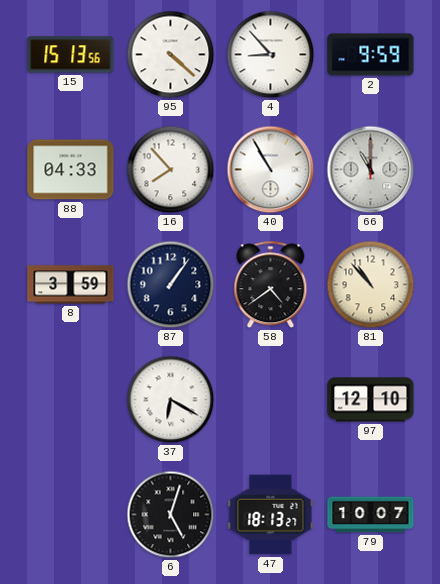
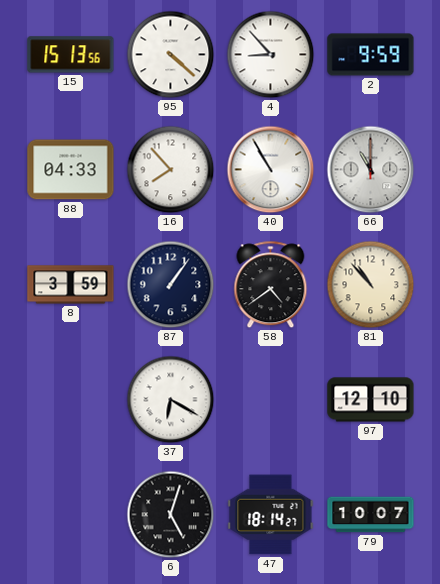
47: 18:13 -> 18:14 (271, 515)
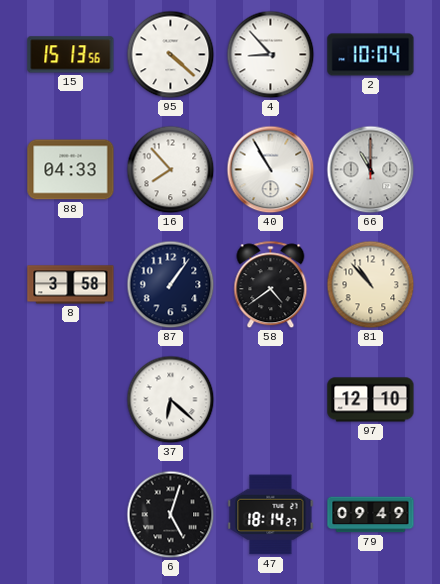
2: 9:59 -> 10:04 (371, 55)
8: 3:59 -> 3:58 (71, 285)
37: 6:20 -> 6:22 (171, 400)
79: 10:07 -> 09:49 (371, 515)
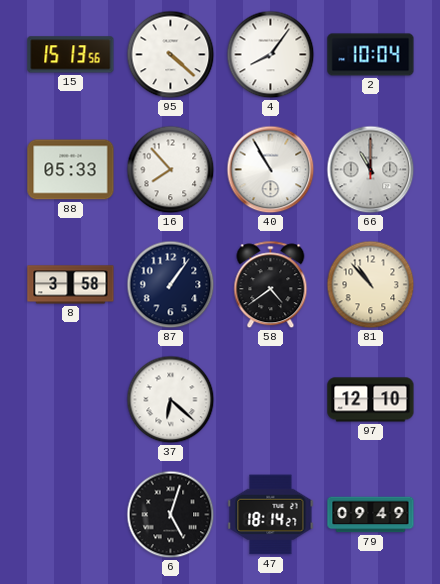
4: 8:53 -> 8:06 (271, 55)
88: 04:33 -> 05:33 (71, 170)
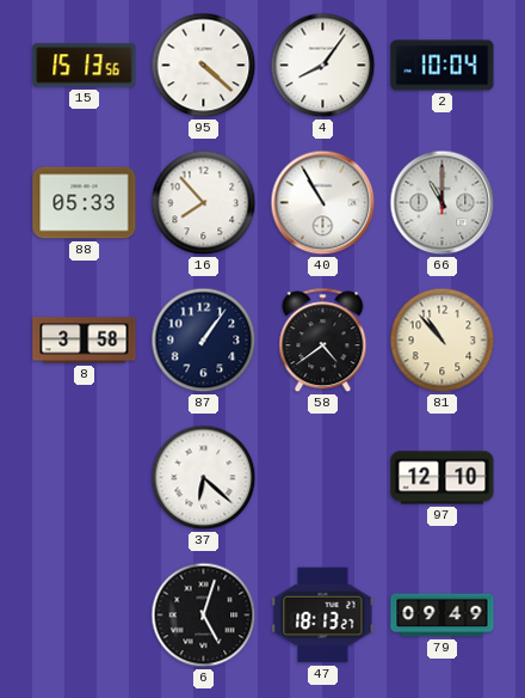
47: 18:14 -> 18:13 (323, 616)
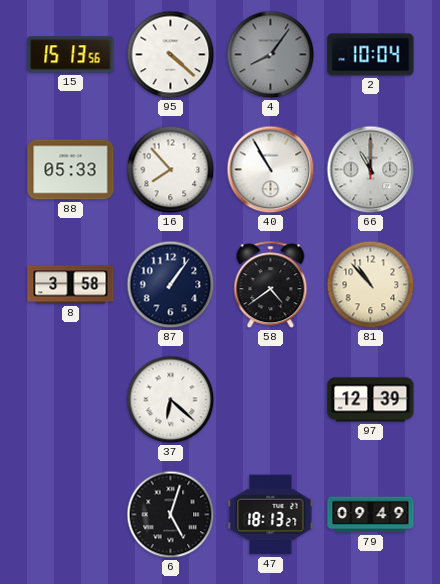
4 dial: white -> grey (271, 55)
97: 12:10 -> 12:39 (371, 400)
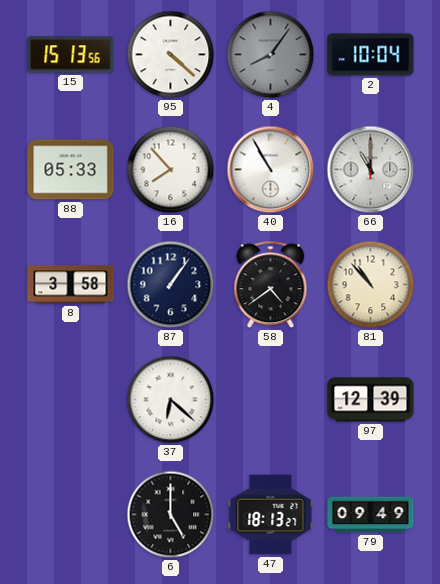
6: 5:03 -> 5:00 (171, 515)
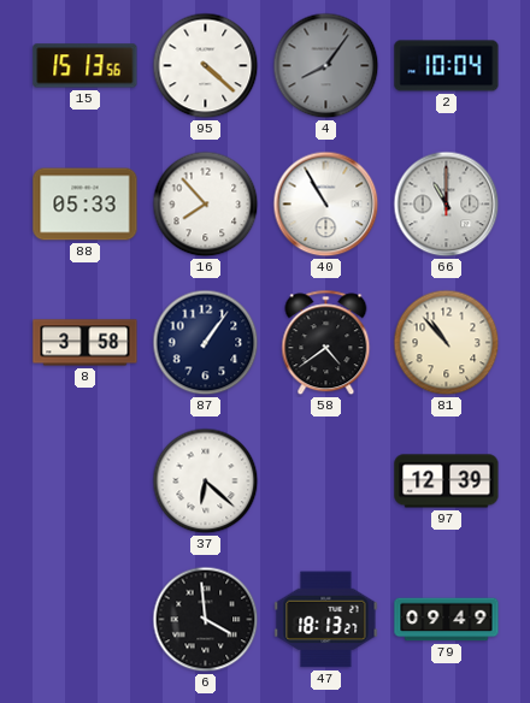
6: 5:00 -> 3:59 (206, 620)
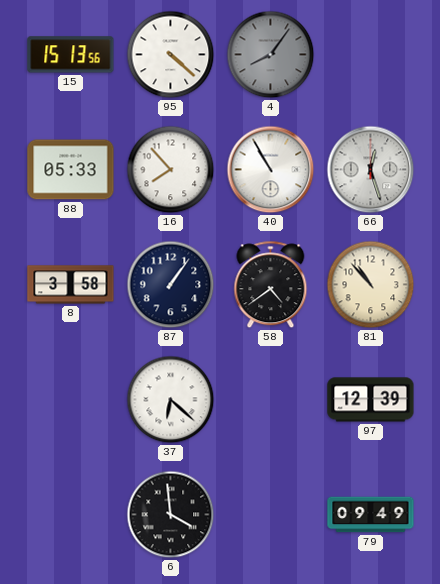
2: 10:04 -> none (447, 66)
66: 11:00 -> 12:27 (371, 170)
47: 18:13 -> none (326, 620)
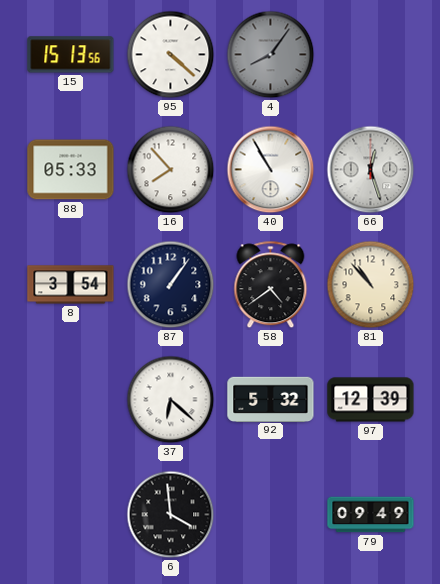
8: 3:58 -> 3:54 (71, 285)
92: none -> 5:32 (271, 399)
